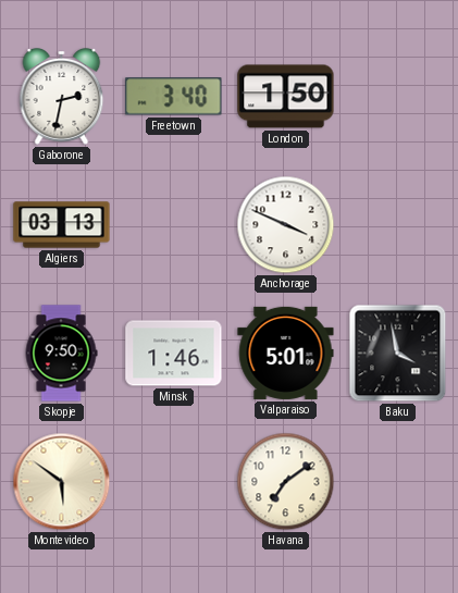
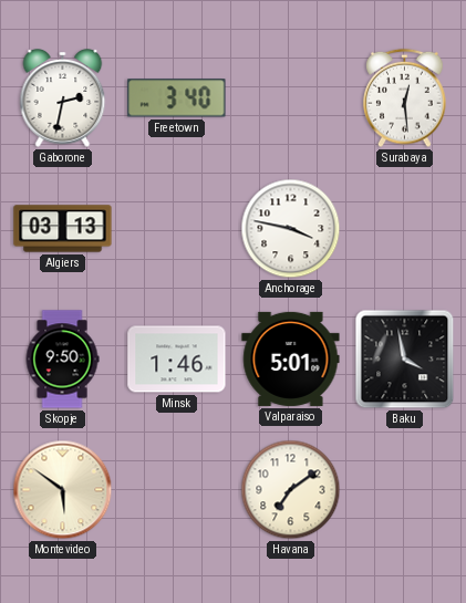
London: 1:50 -> none (286, 97)
Surabaya: none -> 12:29 (405, 98)
Anchorage: 3:49 -> 3:47 (291, 229)
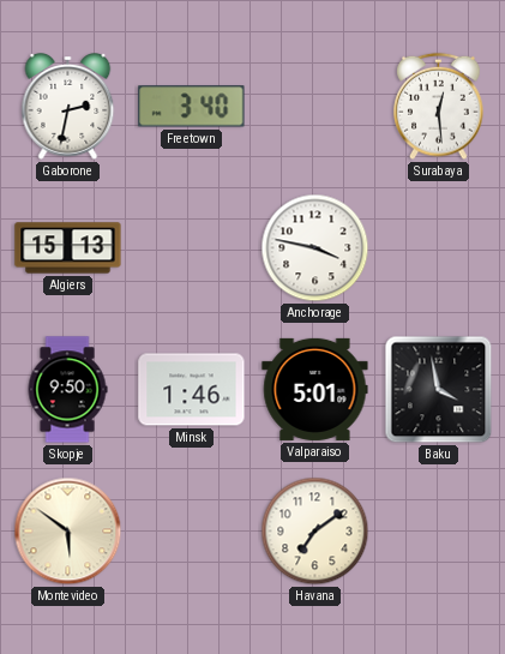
Algiers: 03:13 -> 15:13 (68, 248)
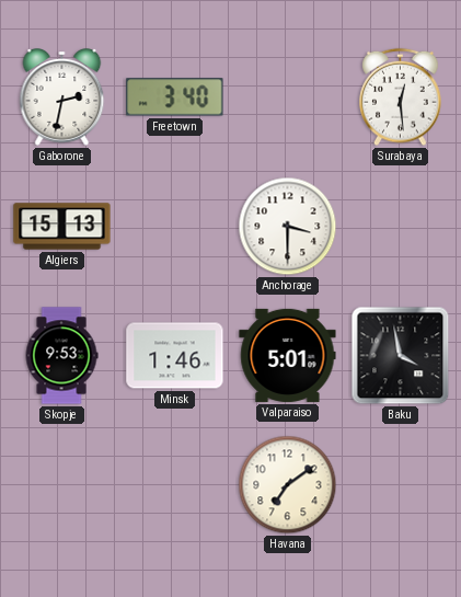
Anchorage: 3:47 -> 3:30 (288, 227)
Skopje: 9:50 -> 9:53 (61, 356)
Montevideo: 5:51 -> none (68, 532)
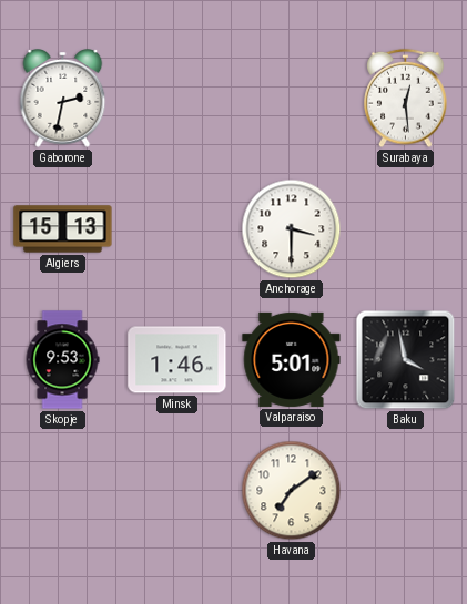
Freetown: 3:40 -> none (175, 97)
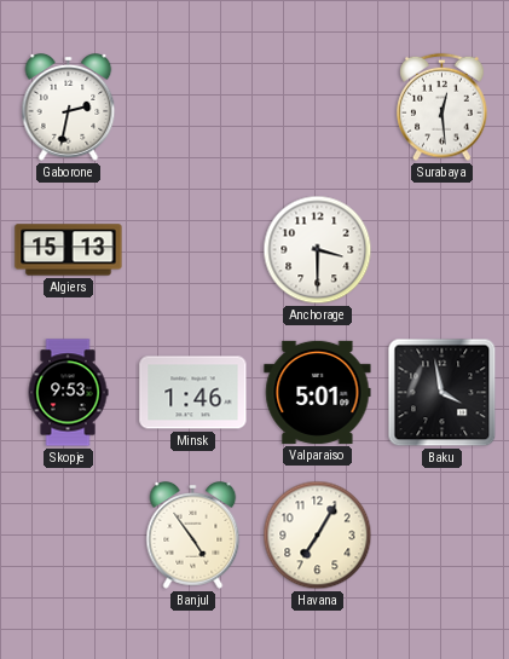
Banjul: none -> 4:54 (193, 536)
Havana: 7:09 -> 7:05 (318, 536)
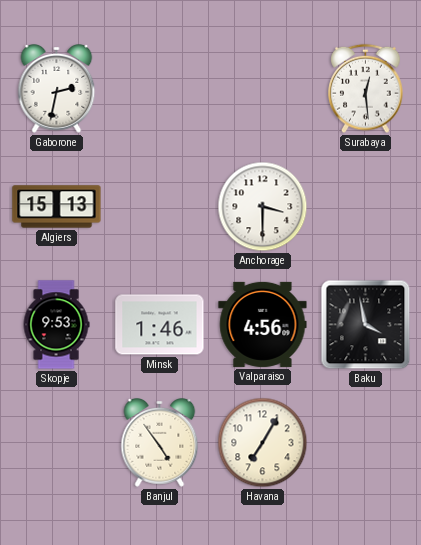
Valparaiso: 5:01 -> 4:56 (263, 324)
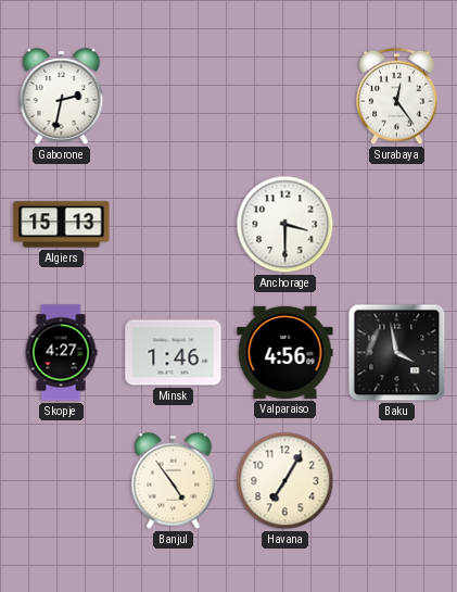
Surabaya: 12:29 -> 12:24 (397, 97)
Skopje: 9:53 -> 4:27 (61, 353)
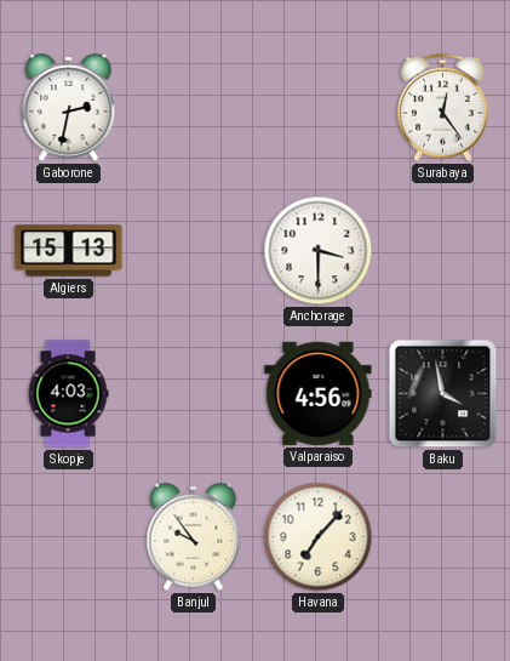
Skopje: 4:27 -> 4:03 (68, 394)
Minsk: 1:46 -> none (174, 353)
Banjul: 4:54 -> 9:54 (194, 537)
Havana: 7:05 -> 7:07 (319, 537)
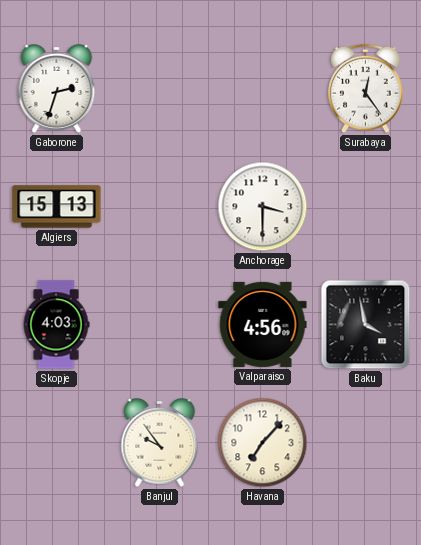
Gaborone: 2:32 -> 2:33 (57, 89)
